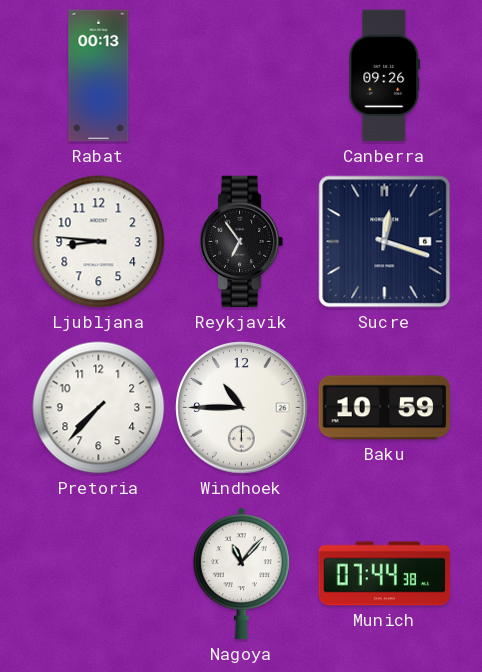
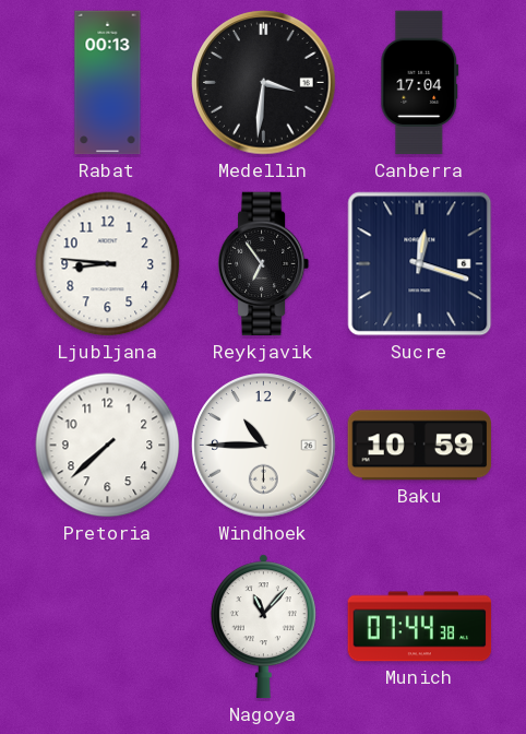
Medellin: none -> 3:31 (264, 83)
Canberra: 09:26 -> 17:04 (420, 83)
Pretoria: 7:37 -> 7:38 (108, 446)
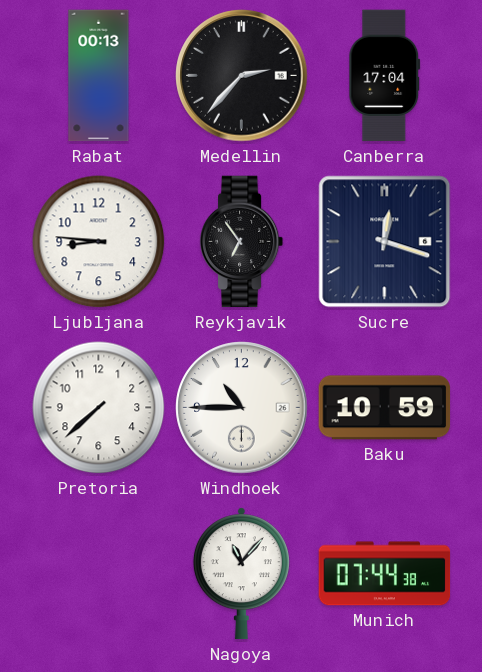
Medellin: 3:31 -> 2:37 (242, 76)
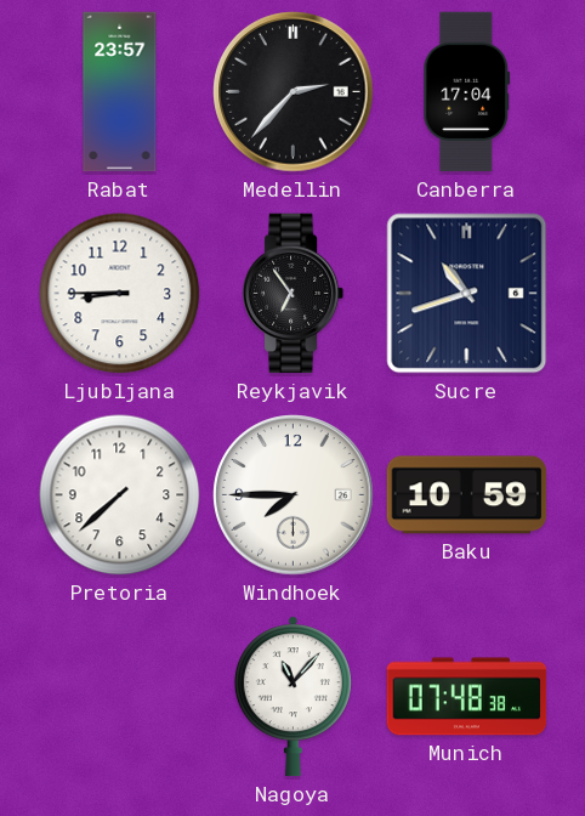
Rabat: 00:13 -> 23:57 (120, 92)
Ljubljana: 8:46 -> 8:45 (120, 294)
Sucre: 12:18 -> 10:42 (467, 294)
Windhoek: 10:45 -> 7:45 (294, 495)
Munich: 07:44 -> 07:48 (467, 697)
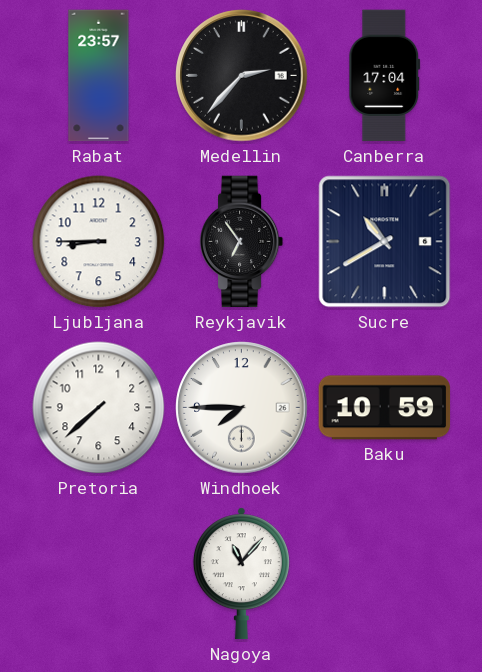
Sucre: 10:42 -> 10:40 (385, 242)
Munich: 07:48 -> none (467, 697)
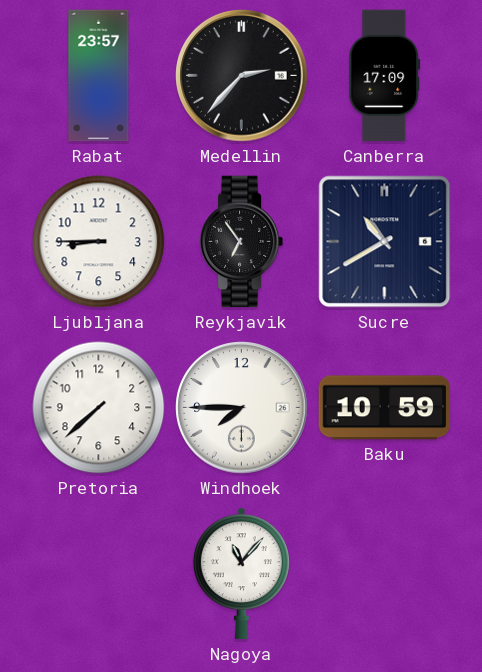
Canberra: 17:04 -> 17:09 (385, 76)
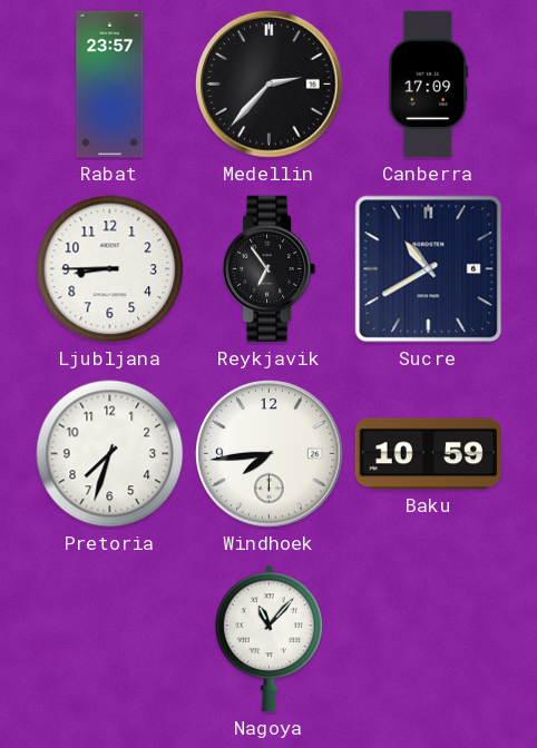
Pretoria: 7:38 -> 7:33 (110, 454)
Windhoek: 7:45 -> 7:44 (270, 454)
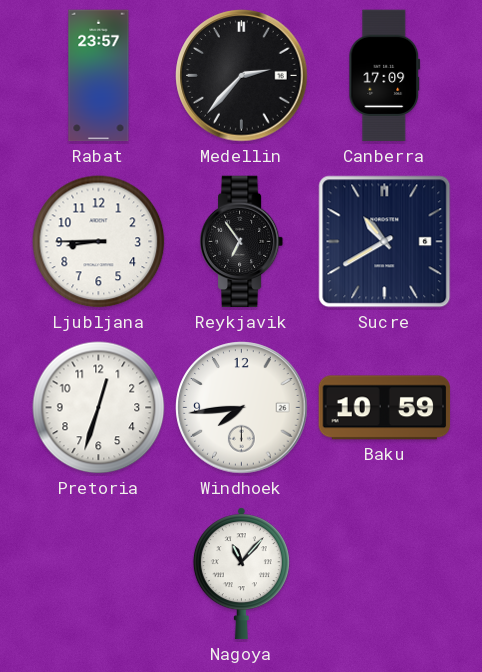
Pretoria: 7:33 -> 12:33 (99, 408)
